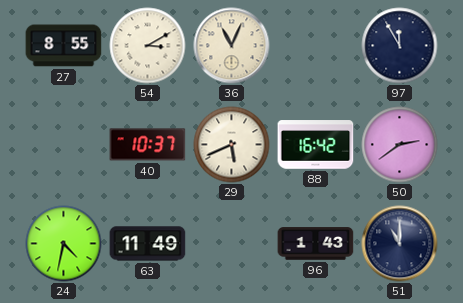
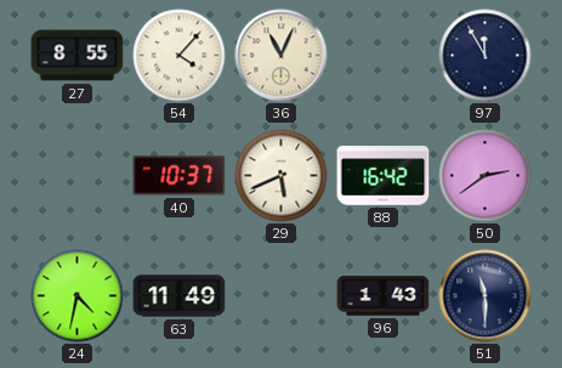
54: 3:10 -> 4:07 (180, 56)
51: 11:00 -> 11:30 (486, 296)
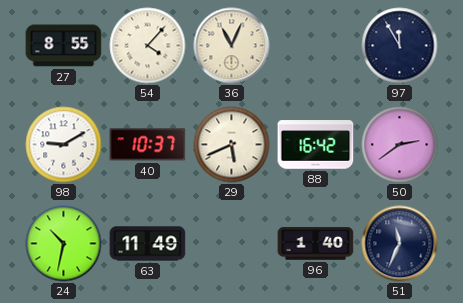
98: none -> 9:10 (64, 145)
24: 4:32 -> 10:32 (64, 244)
96: 1:43 -> 1:40 (316, 244)
51: 11:30 -> 11:34 (400, 244)
